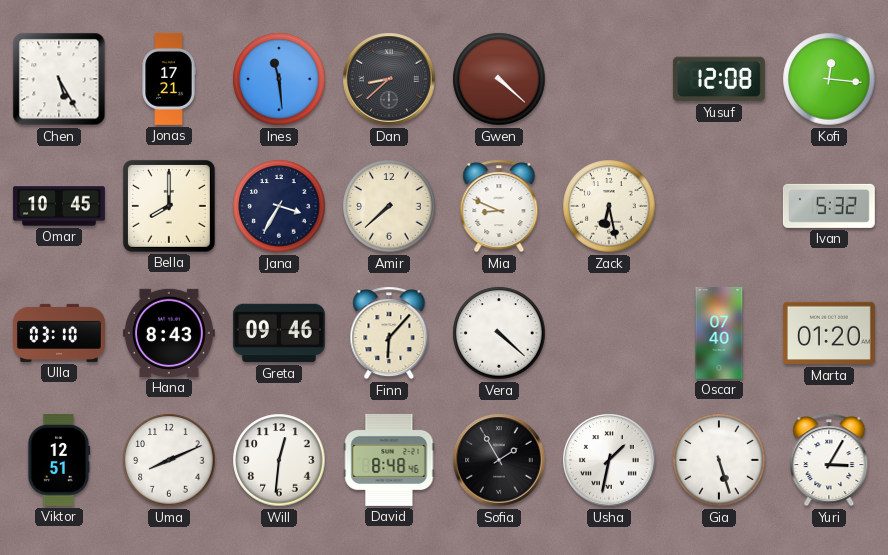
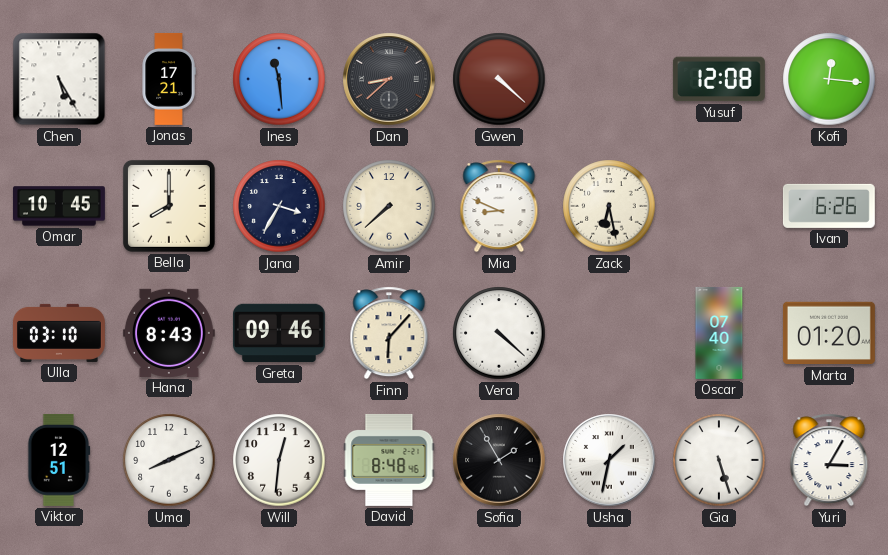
Ivan: 5:32 -> 6:26 (829, 206)
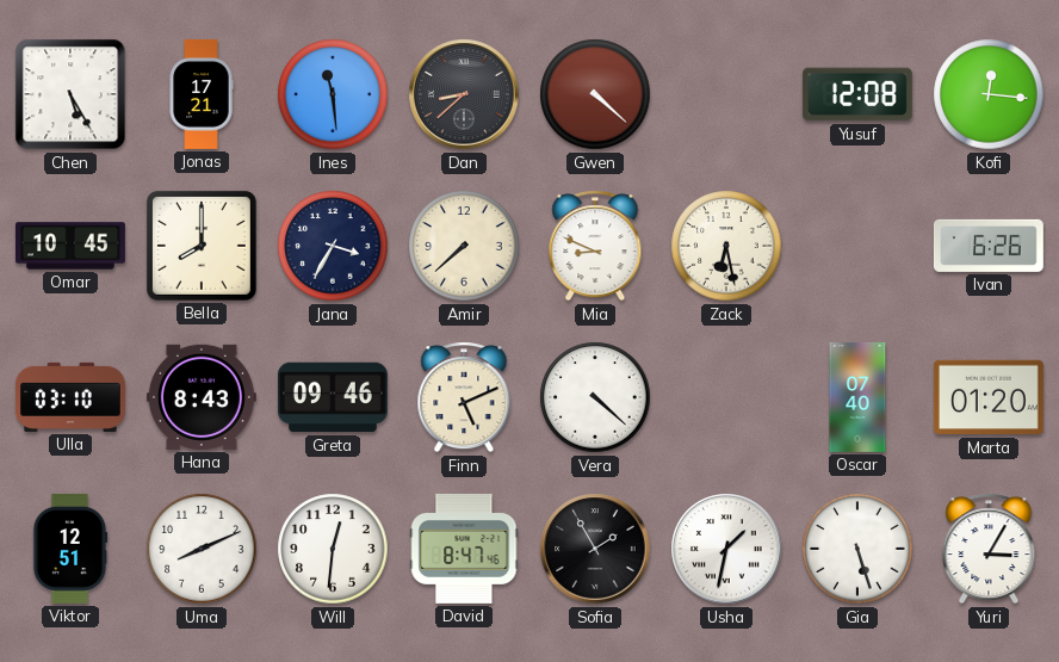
Finn: 6:07 -> 5:11 (464, 397)
David: 8:48 -> 8:47 (464, 549)
